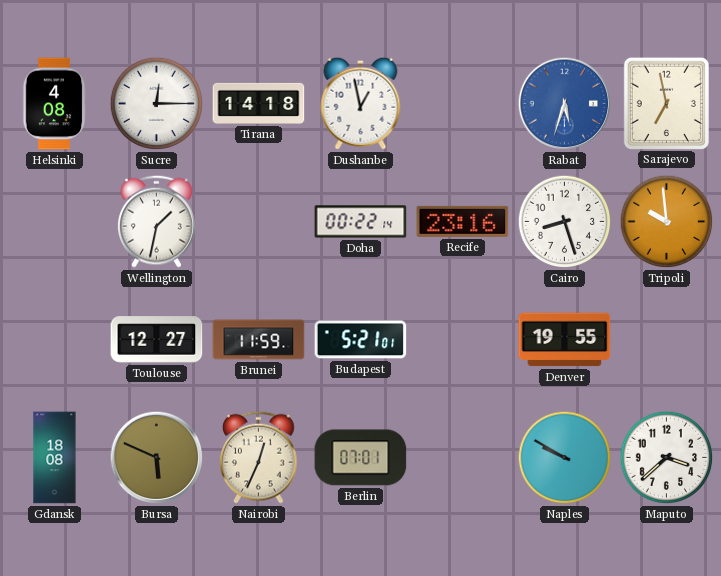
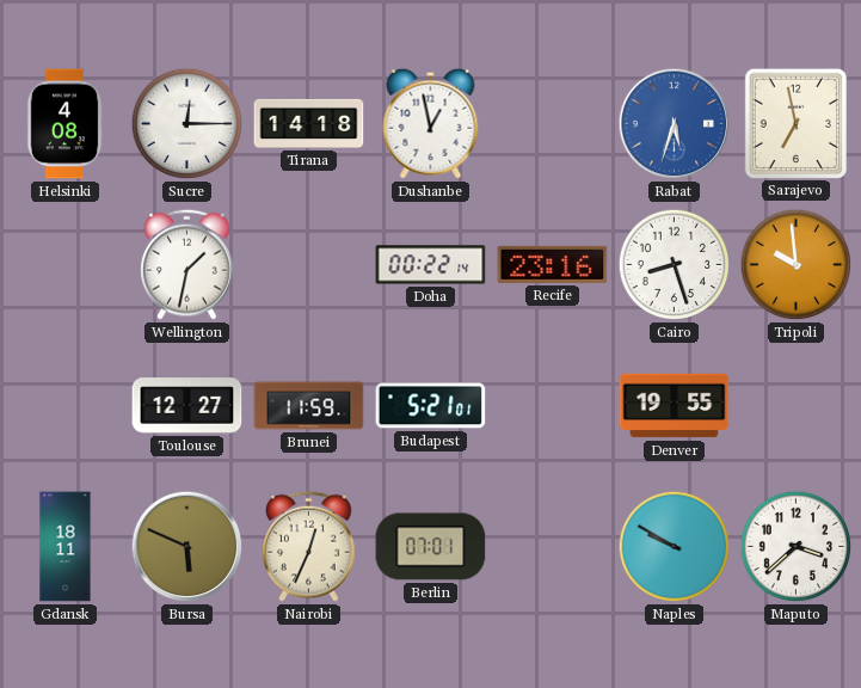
Gdansk: 18:08 -> 18:11 (66, 547)
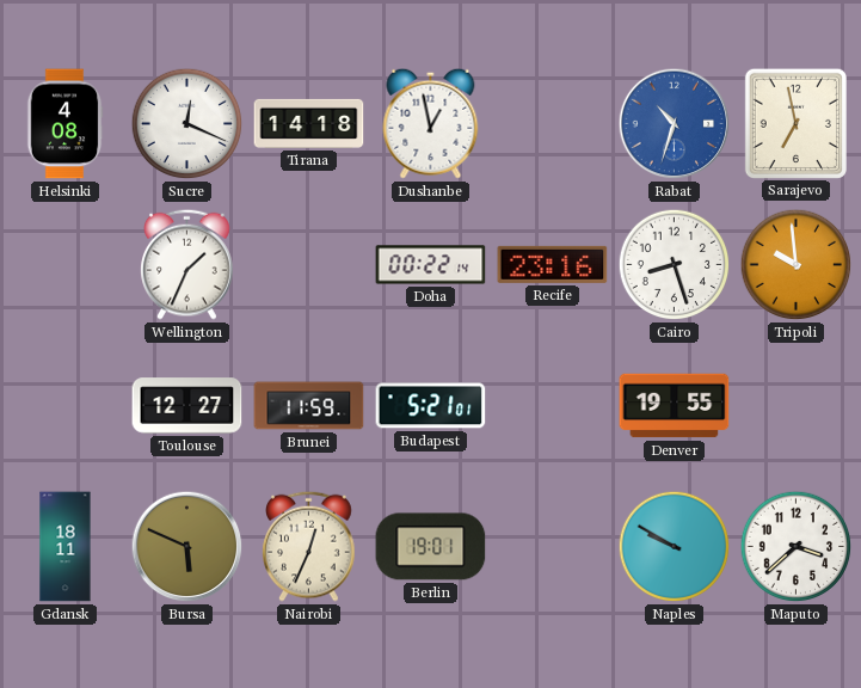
Sucre: 12:15 -> 12:19 (187, 124)
Rabat: 5:33 -> 10:33 (675, 124)
Wellington: 1:32 -> 1:34 (187, 264)
Berlin: 07:01 -> 19:01 (431, 547)
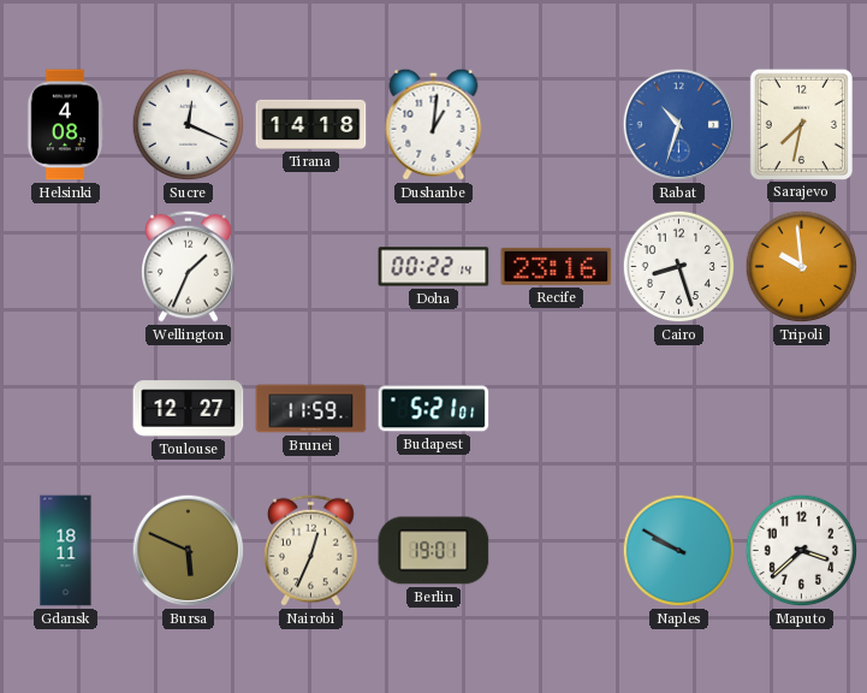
Dushanbe: 12:58 -> 1:01 (434, 124)
Sarajevo: 6:58 -> 7:32 (801, 124)
Denver: 19:55 -> none (675, 406)
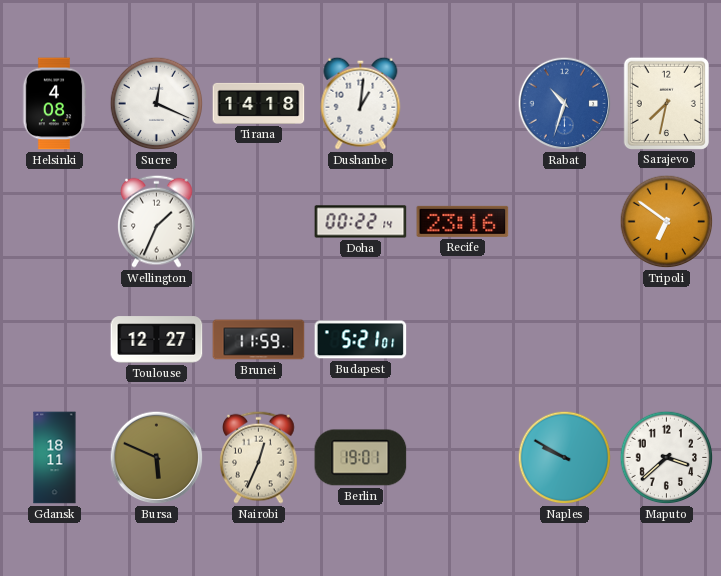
Cairo: 8:27 -> none (679, 267)
Tripoli: 9:59 -> 6:51 (667, 222)
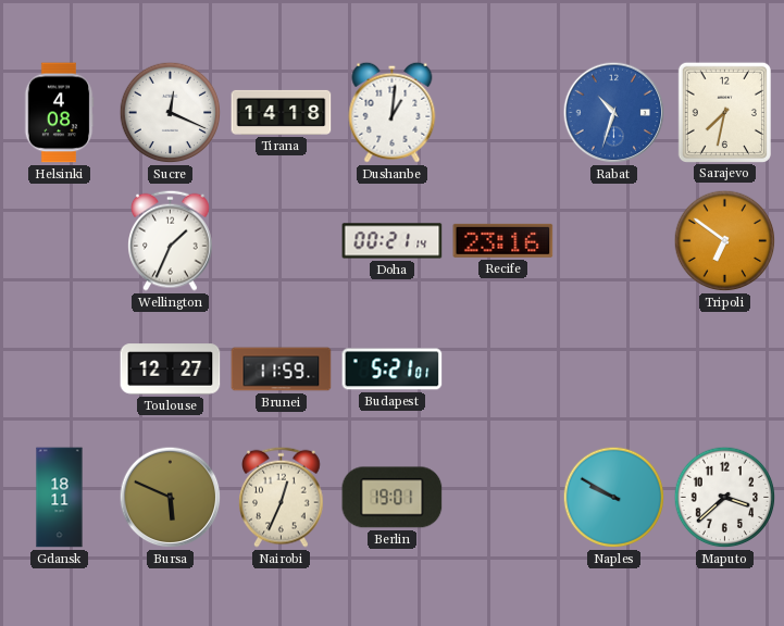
Doha: 00:22 -> 00:21 (393, 241)
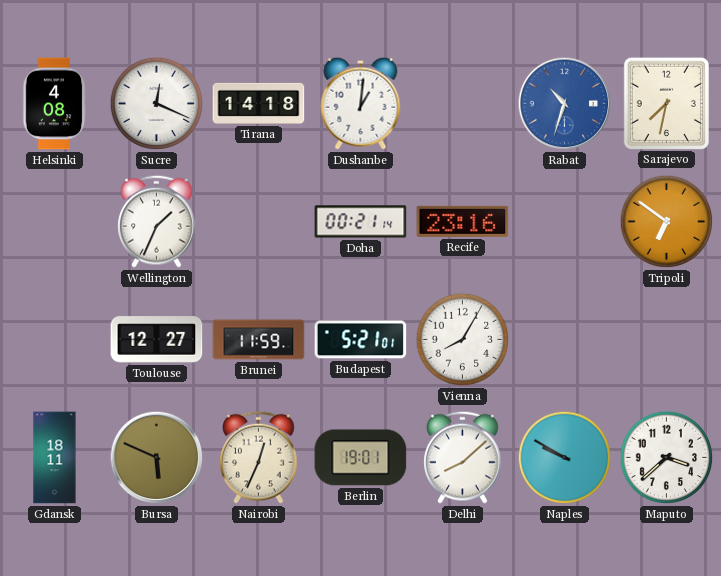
Vienna: none -> 8:05 (463, 340)
Delhi: none -> 8:08 (463, 457)
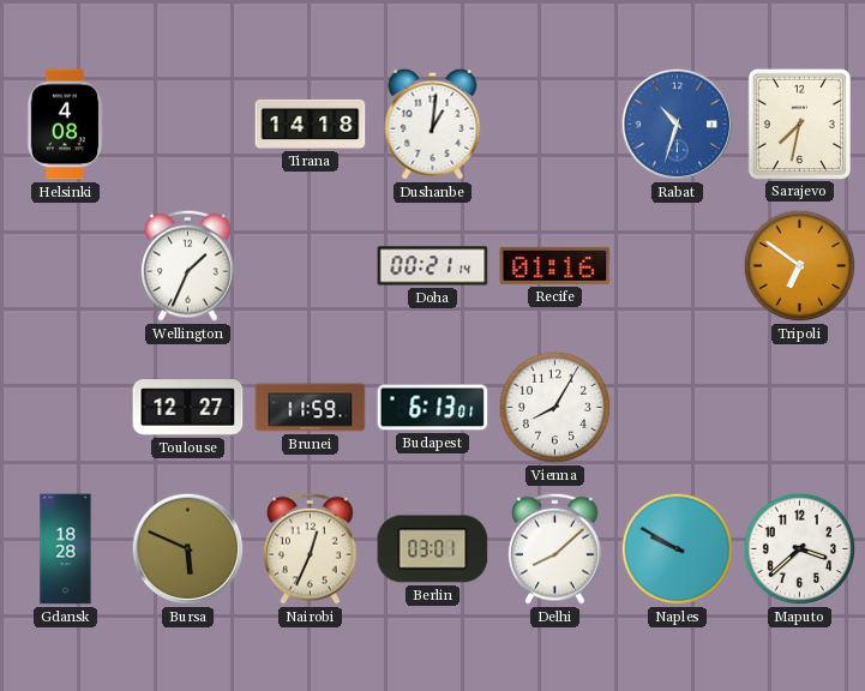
Sucre: 12:19 -> none (157, 104)
Recife: 23:16 -> 01:16 (555, 265)
Budapest: 5:21 -> 6:13 (433, 408)
Gdansk: 18:11 -> 18:28 (66, 549)
Berlin: 19:01 -> 03:01 (433, 549)
